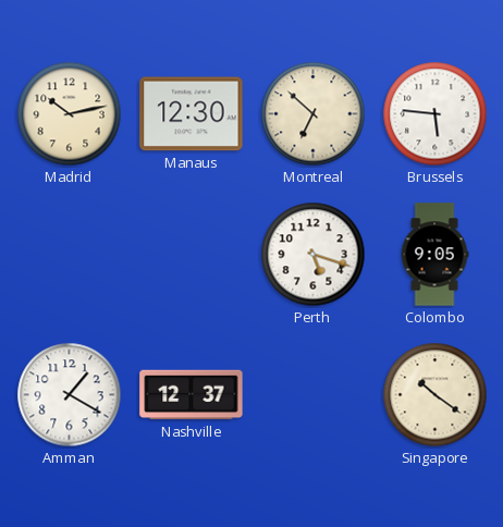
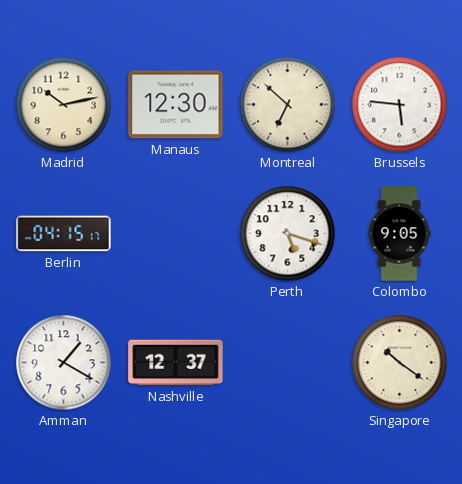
Berlin: none -> 04:15 (64, 234)
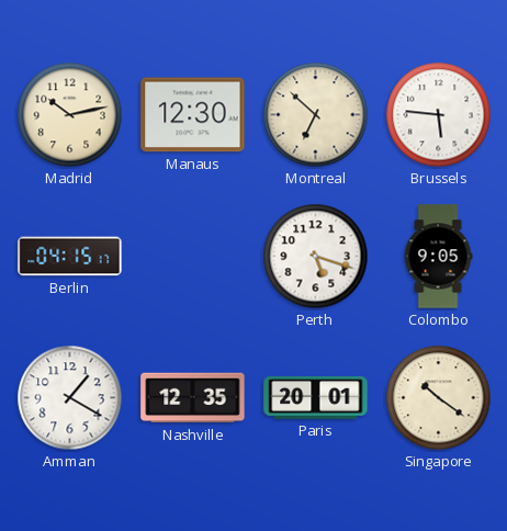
Nashville: 12:37 -> 12:35 (193, 398)
Paris: none -> 20:01 (316, 398)
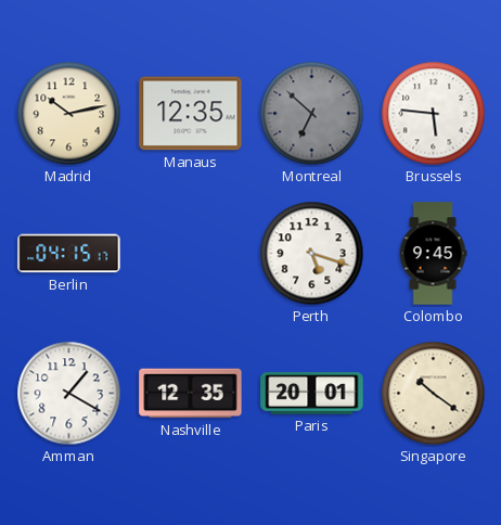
Manaus: 12:30 -> 12:35 (191, 114)
Montreal dial: cream -> grey (312, 114)
Colombo: 9:05 -> 9:45 (433, 254)
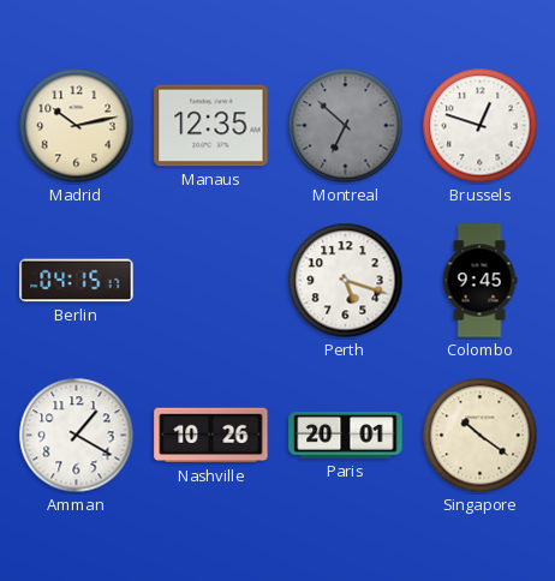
Brussels: 5:46 -> 12:48 (481, 126)
Nashville: 12:35 -> 10:26 (211, 436)
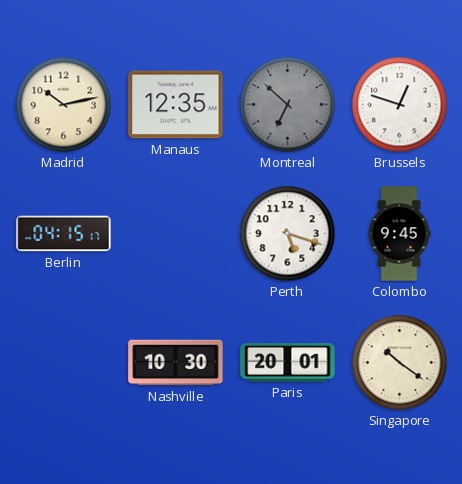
Amman: 1:20 -> none (77, 436)
Nashville: 10:26 -> 10:30 (176, 363)
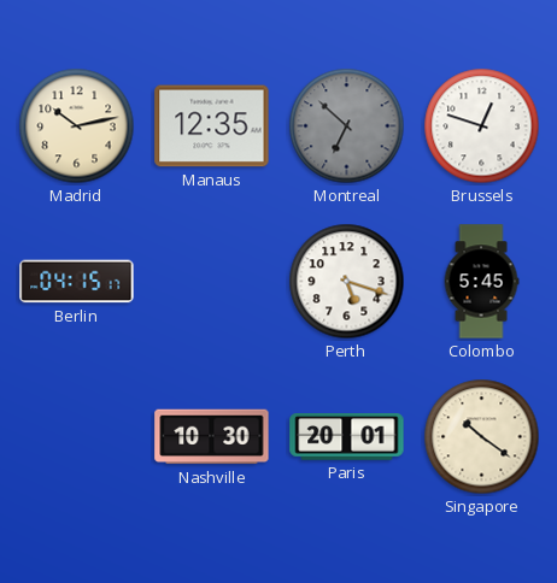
Colombo: 9:45 -> 5:45 (481, 282)
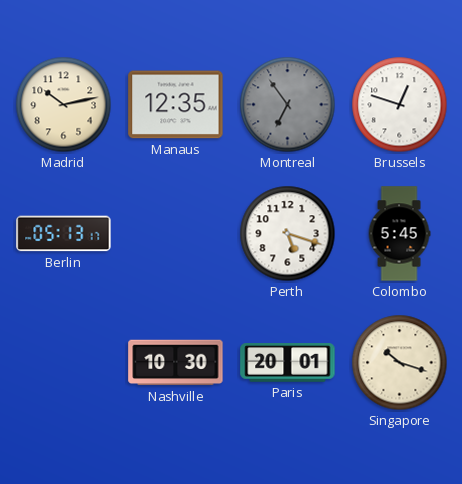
Montreal: 6:52 -> 6:54 (288, 105)
Berlin: 04:15 -> 05:13 (64, 234)
Singapore: 10:21 -> 10:18 (400, 363)
